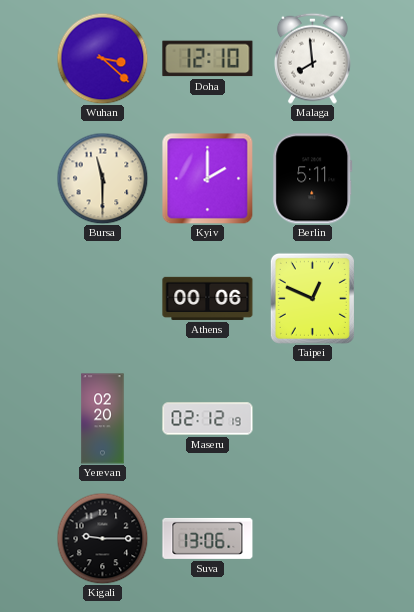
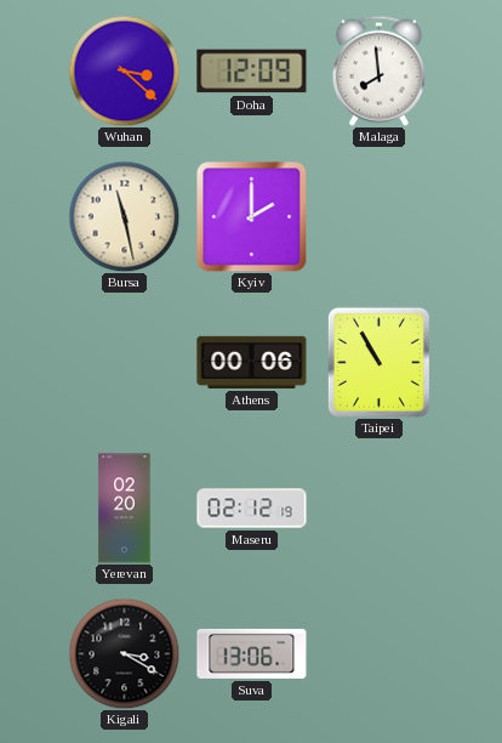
Doha: 12:10 -> 12:09 (252, 72)
Bursa: 11:30 -> 11:28 (124, 216)
Berlin: 5:11 -> none (313, 179)
Taipei: 12:49 -> 10:55 (378, 362)
Kigali: 9:15 -> 3:20 (124, 653)
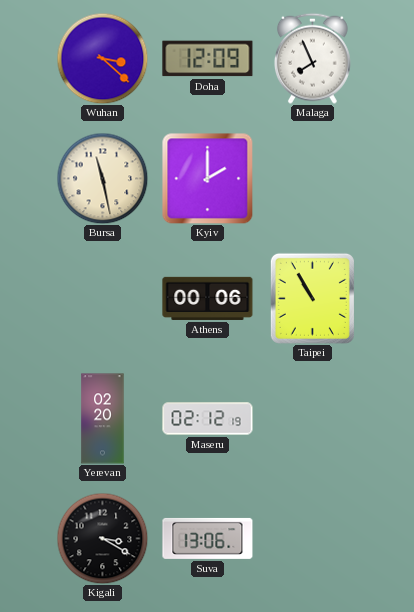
Malaga: 7:59 -> 7:56 (312, 58)
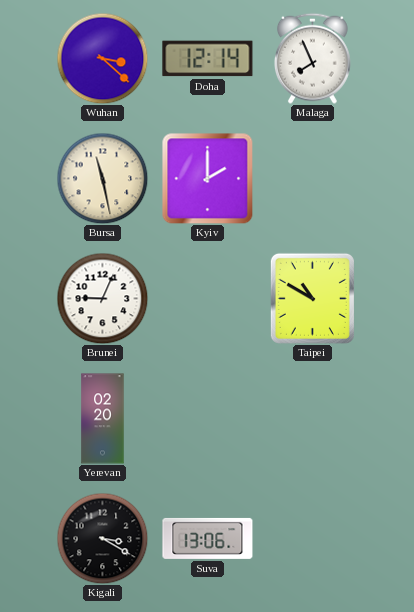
Doha: 12:09 -> 12:14 (208, 59)
Brunei: none -> 9:04 (102, 298)
Athens: 00:06 -> none (208, 298)
Taipei: 10:55 -> 10:50 (312, 298)
Maseru: 02:12 -> none (208, 419)
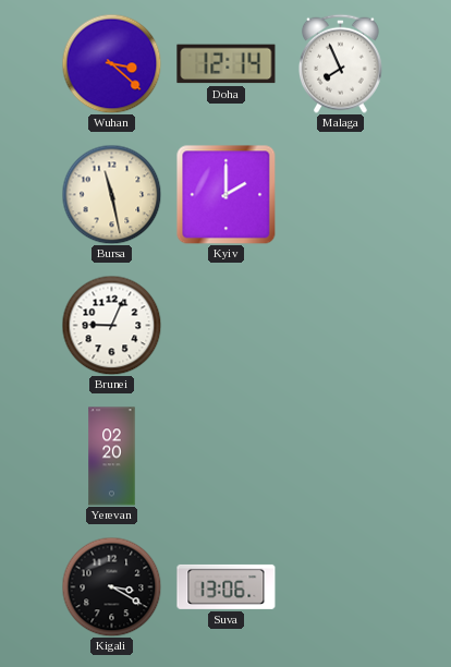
Taipei: 10:50 -> none (312, 298)
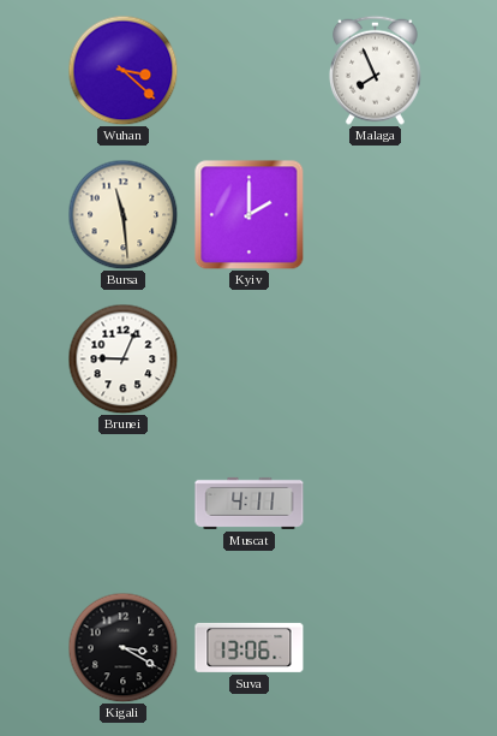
Doha: 12:14 -> none (227, 64)
Bursa: 11:28 -> 11:29 (122, 214)
Yerevan: 02:20 -> none (112, 457)
Muscat: none -> 4:11 (250, 503)
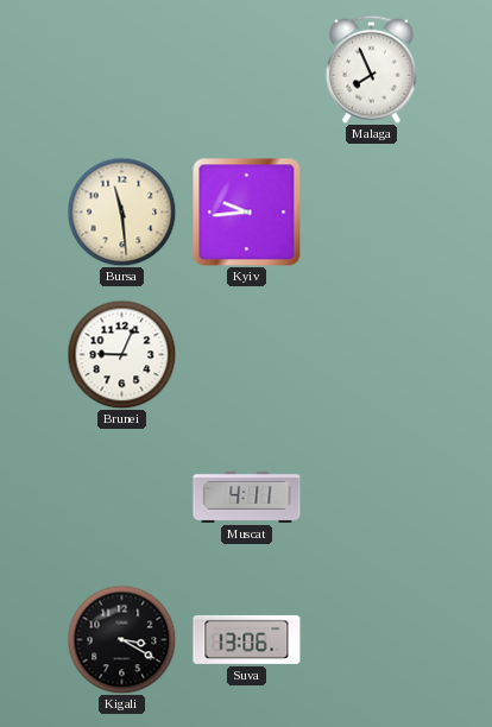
Wuhan: 3:22 -> none (122, 70)
Kyiv: 2:00 -> 9:44 (246, 211)
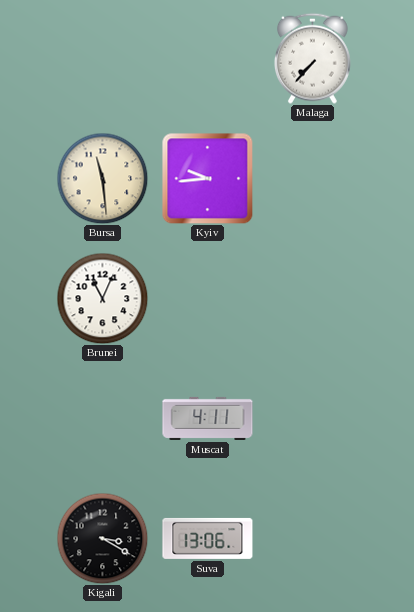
Malaga: 7:56 -> 7:37 (312, 58)
Brunei: 9:04 -> 11:04 (102, 298)
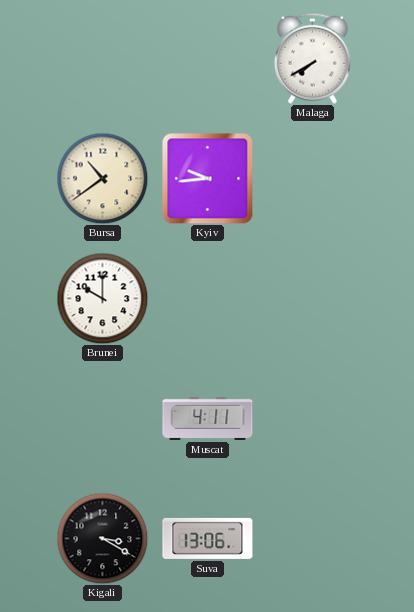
Malaga: 7:37 -> 7:40 (312, 58)
Bursa: 11:29 -> 10:39 (102, 178)
Brunei: 11:04 -> 10:00 (102, 298)
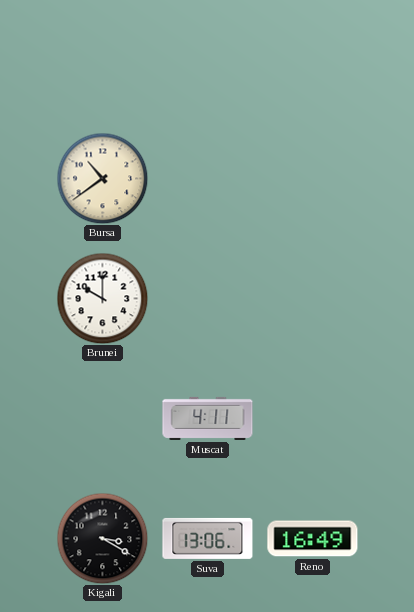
Malaga: 7:40 -> none (312, 58)
Kyiv: 9:44 -> none (207, 178)
Reno: none -> 16:49 (313, 539)
